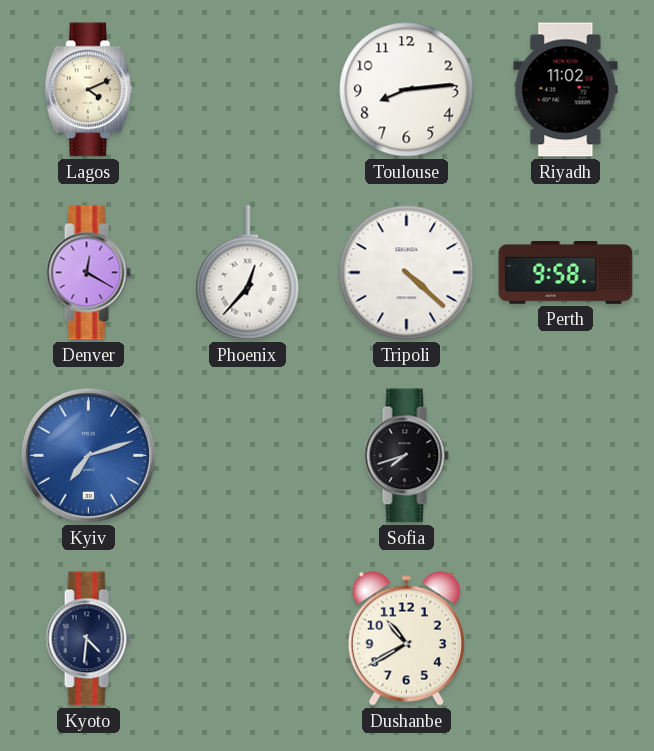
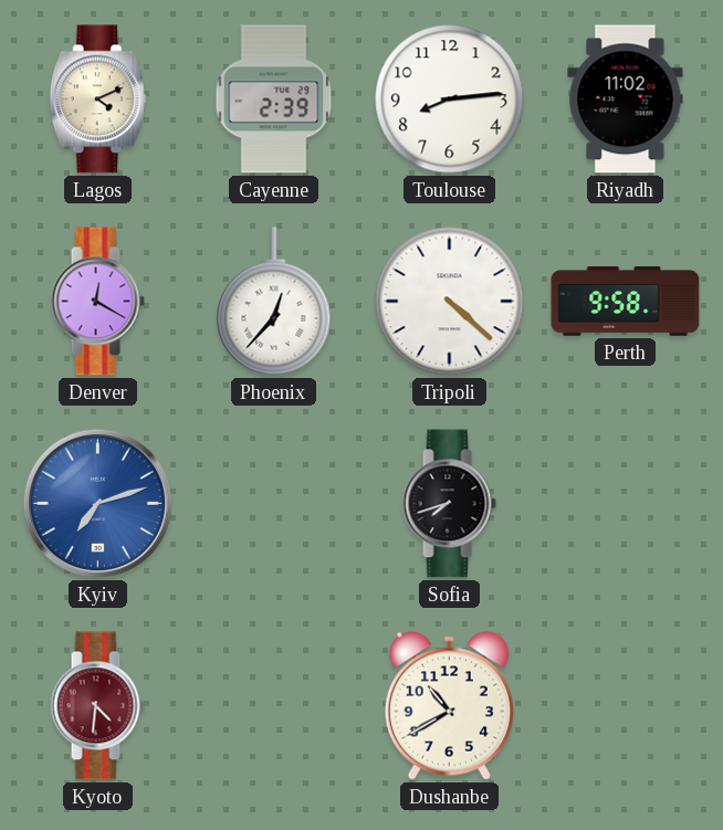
Cayenne: none -> 2:39 (274, 99)
Kyoto dial: navy -> burgundy (97, 706)
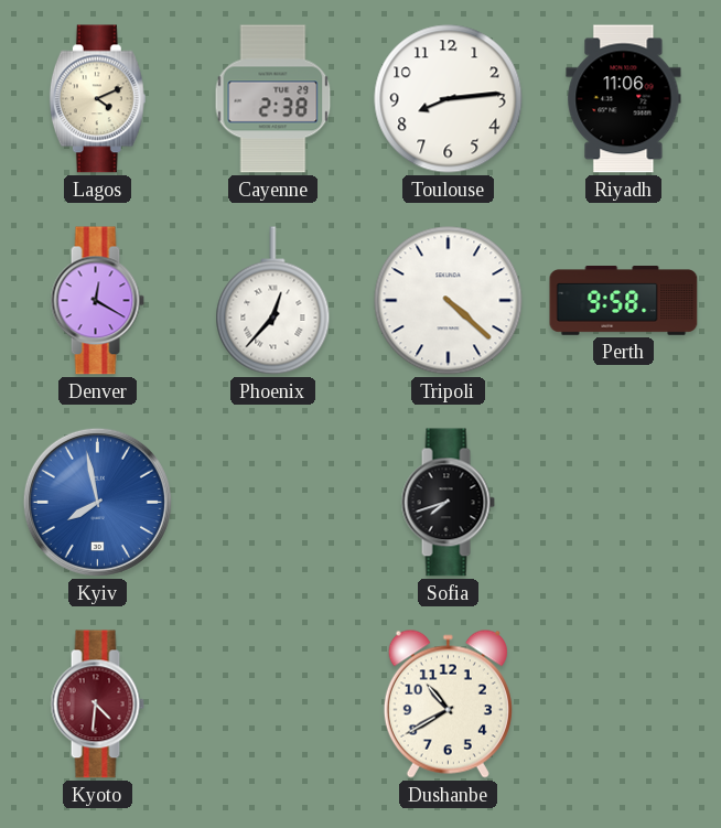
Cayenne: 2:39 -> 2:38 (273, 99)
Riyadh: 11:02 -> 11:06 (624, 99)
Kyiv: 7:12 -> 7:58 (97, 502)
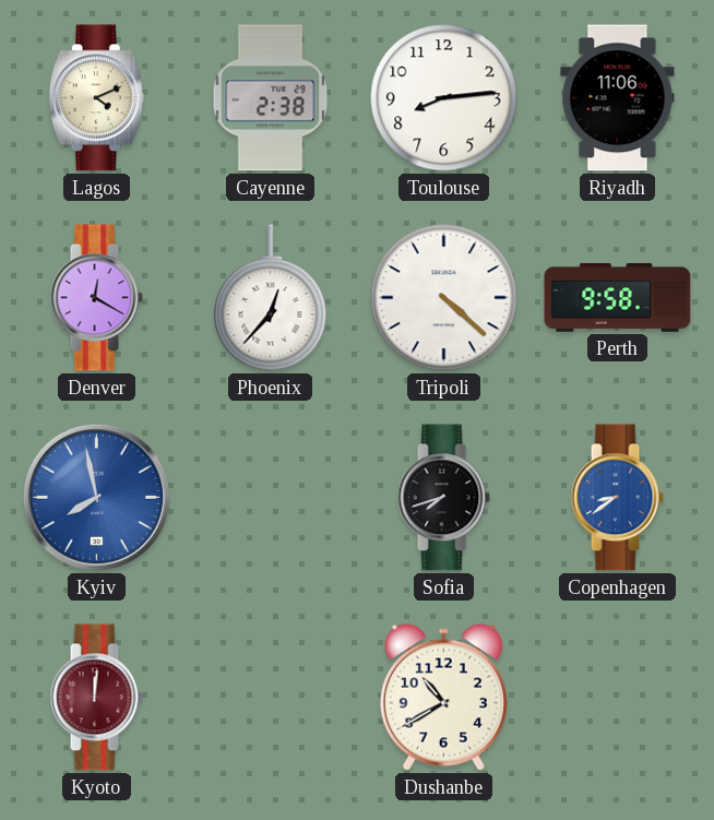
Copenhagen: none -> 8:39 (617, 498)
Kyoto: 4:31 -> 12:01 (96, 698)
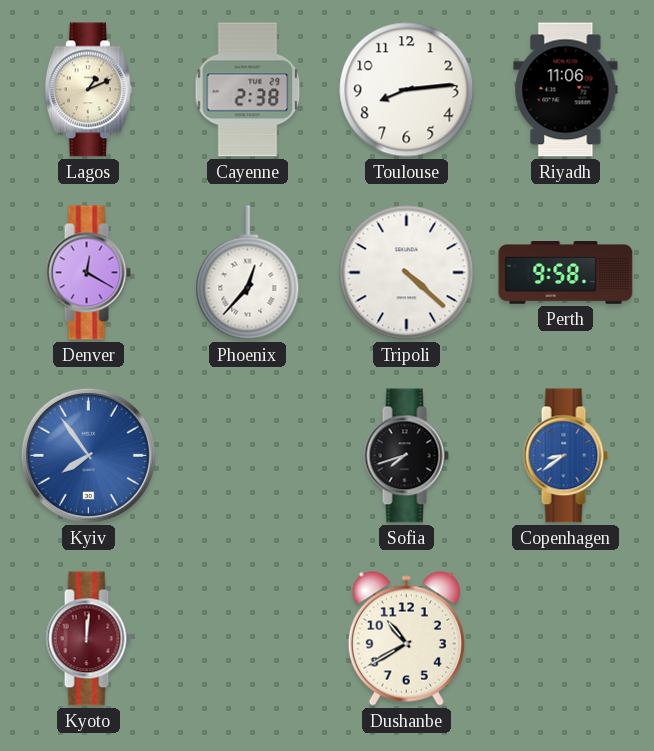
Lagos: 4:11 -> 1:11 (88, 90)
Kyiv: 7:58 -> 7:54 (88, 455)
